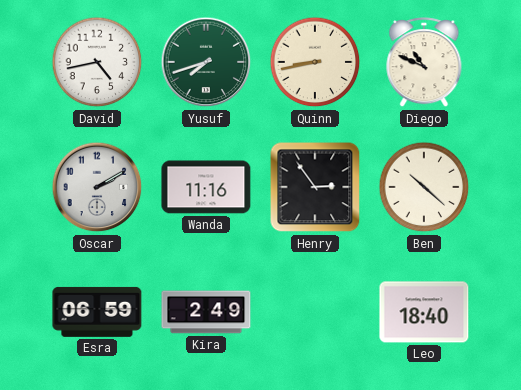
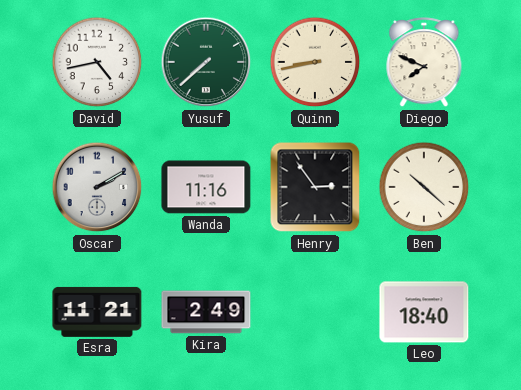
Yusuf: 7:42 -> 7:38 (206, 62)
Diego: 10:49 -> 7:49 (424, 63)
Esra: 06:59 -> 11:21 (97, 312)
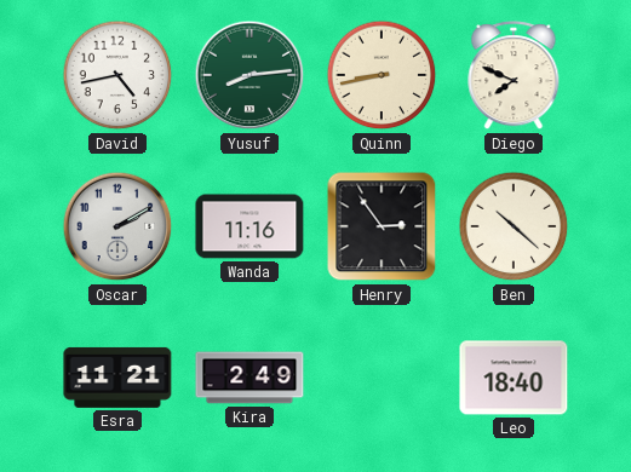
Yusuf: 7:38 -> 8:14 (249, 75)
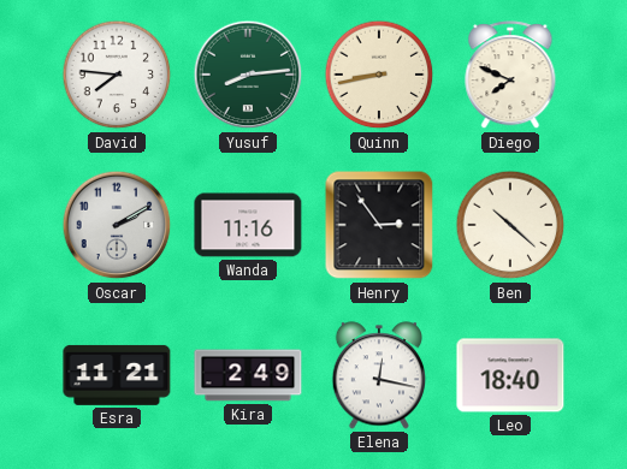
David: 4:43 -> 7:46 (117, 75)
Elena: none -> 12:17 (379, 375)
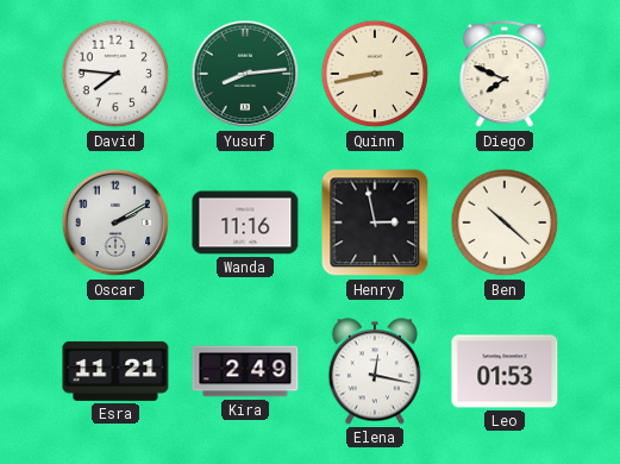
Henry: 2:54 -> 2:58 (375, 222)
Leo: 18:40 -> 01:53 (505, 371)
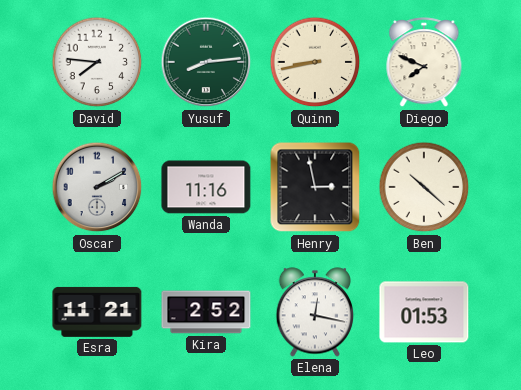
Kira: 2:49 -> 2:52 (206, 312)
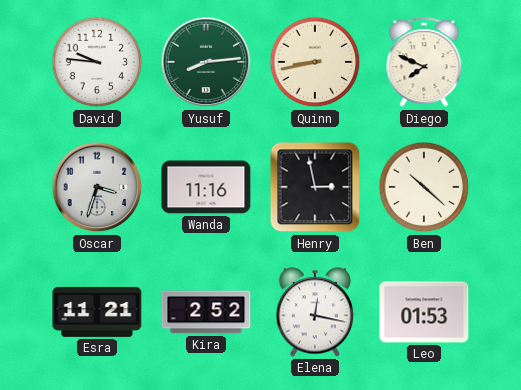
David: 7:46 -> 9:46 (97, 62)
Oscar: 2:10 -> 3:33 (97, 187)
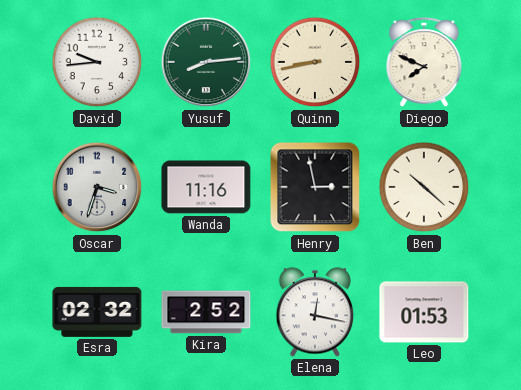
David: 9:46 -> 9:44 (97, 62)
Esra: 11:21 -> 02:32 (97, 312)
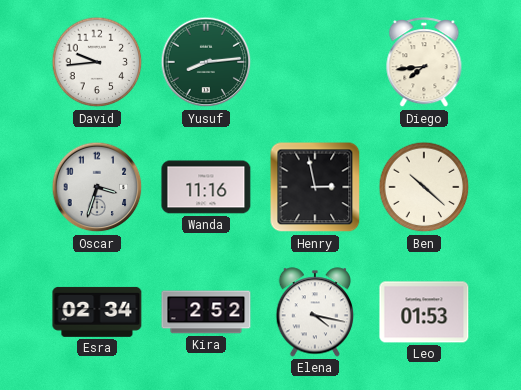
Quinn: 8:43 -> none (315, 62)
Diego: 7:49 -> 7:44 (424, 63)
Esra: 02:32 -> 02:34 (97, 312)
Elena: 12:17 -> 4:17 (315, 312)
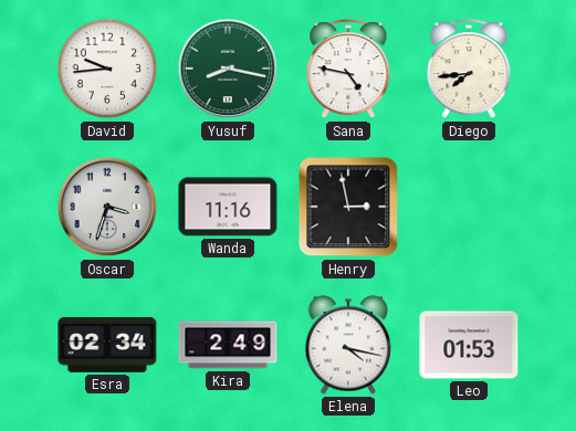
Yusuf: 8:14 -> 8:17 (228, 69)
Sana: none -> 4:47 (348, 70)
Ben: 10:22 -> none (424, 187)
Kira: 2:52 -> 2:49 (228, 345)
